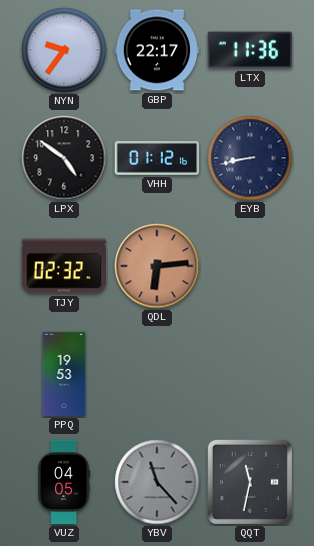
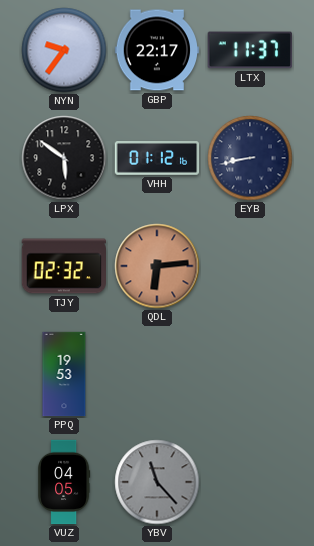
LTX: 11:36 -> 11:37 (250, 50)
LPX: 4:51 -> 5:51 (64, 158)
QQT: 11:32 -> none (250, 482)
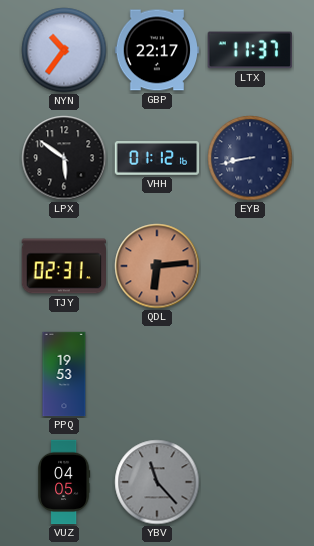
NYN: 9:36 -> 10:36 (64, 50)
TJY: 02:32 -> 02:31 (63, 266)
